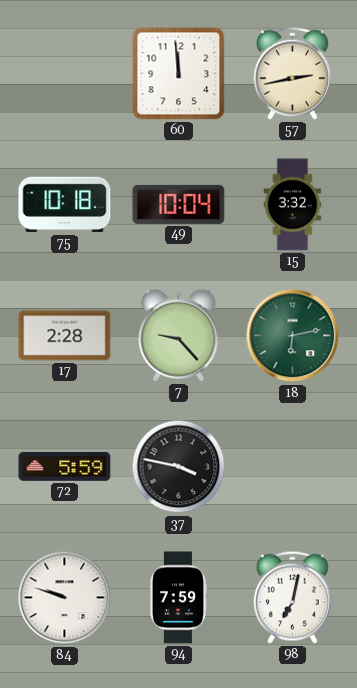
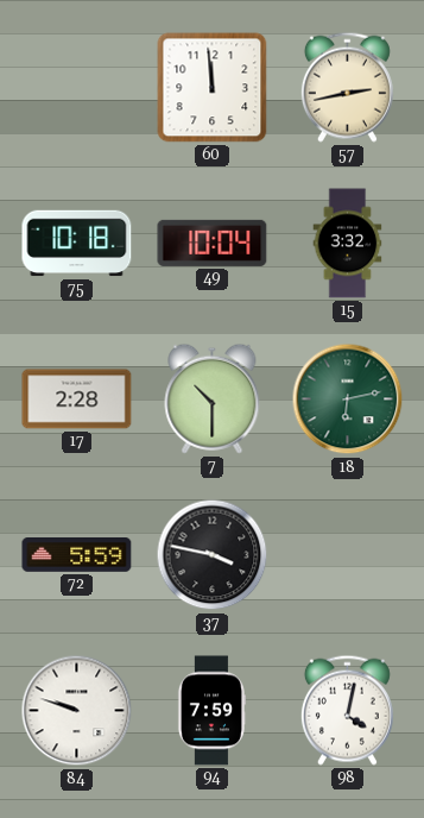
7: 9:23 -> 10:30 (213, 398)
98: 7:02 -> 4:02 (347, 710)
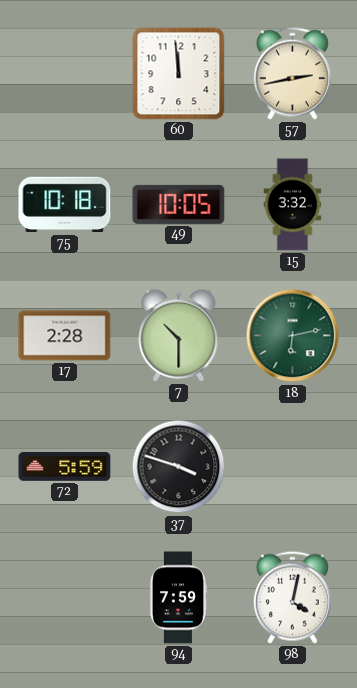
49: 10:04 -> 10:05 (179, 204)
37: 3:47 -> 3:48 (179, 467)
84: 9:48 -> none (77, 711)
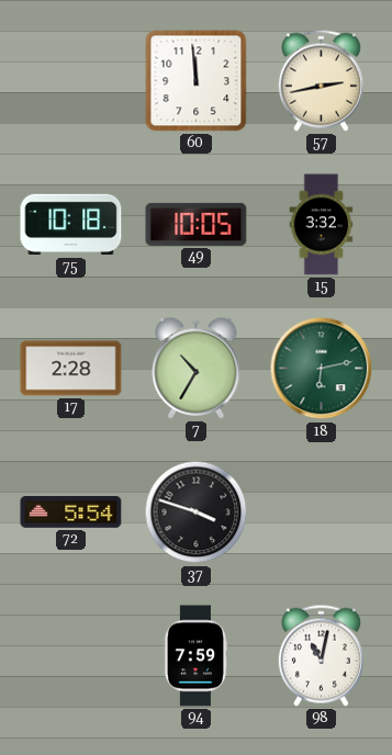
7: 10:30 -> 10:35 (197, 368)
72: 5:59 -> 5:54 (71, 512)
98: 4:02 -> 11:02 (321, 655)
